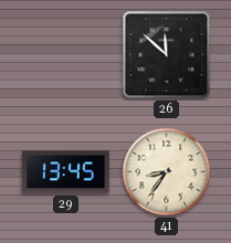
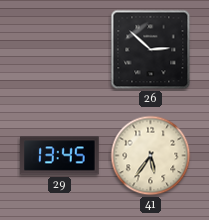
26: 11:52 -> 2:52 (151, 50)
41: 8:36 -> 5:36 (151, 156)
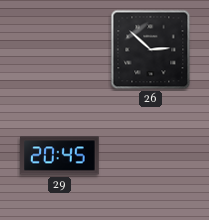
29: 13:45 -> 20:45 (60, 156)
41: 5:36 -> none (151, 156)
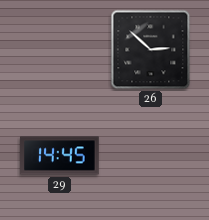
29: 20:45 -> 14:45 (60, 156)
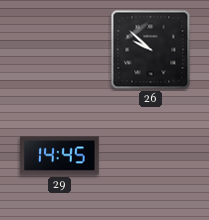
26: 2:52 -> 9:52 (151, 50)
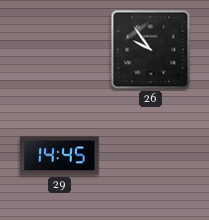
26: 9:52 -> 9:54 (151, 50)
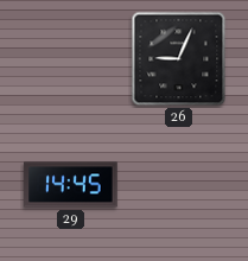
26: 9:54 -> 9:04 (179, 59)
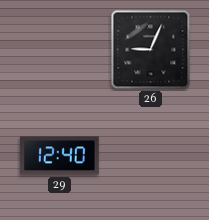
29: 14:45 -> 12:40 (60, 156)
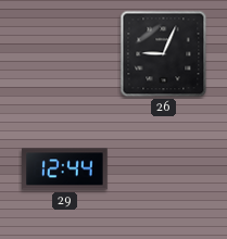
29: 12:40 -> 12:44 (65, 169)
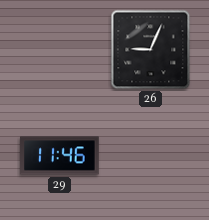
29: 12:44 -> 11:46 (60, 156)
